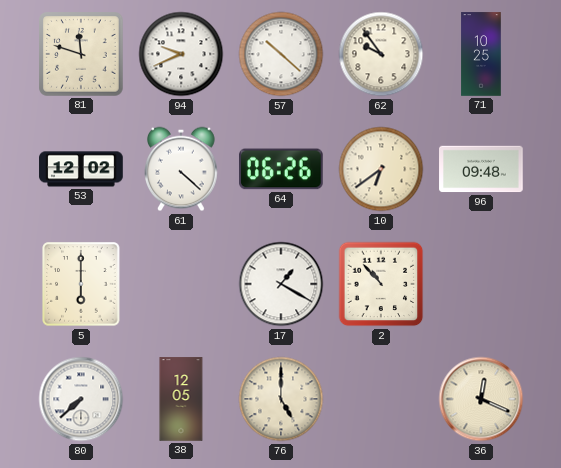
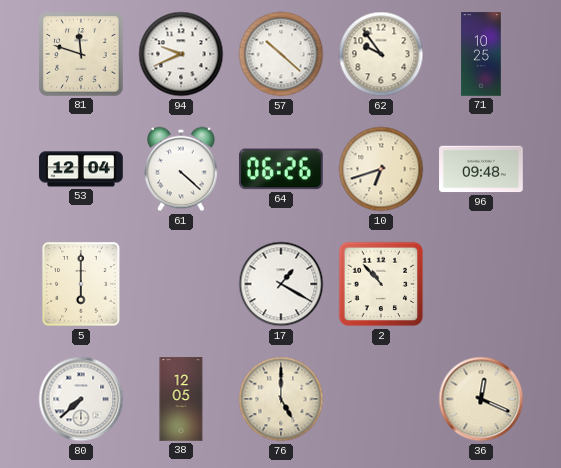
53: 12:02 -> 12:04 (81, 169)
10: 6:39 -> 6:42 (381, 169)
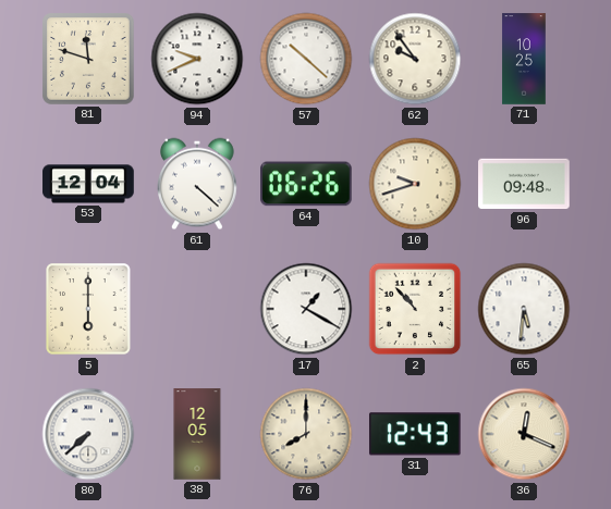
10: 6:42 -> 9:42 (415, 184)
65: none -> 5:31 (524, 309)
76: 5:00 -> 8:00 (306, 434)
31: none -> 12:43 (415, 434)
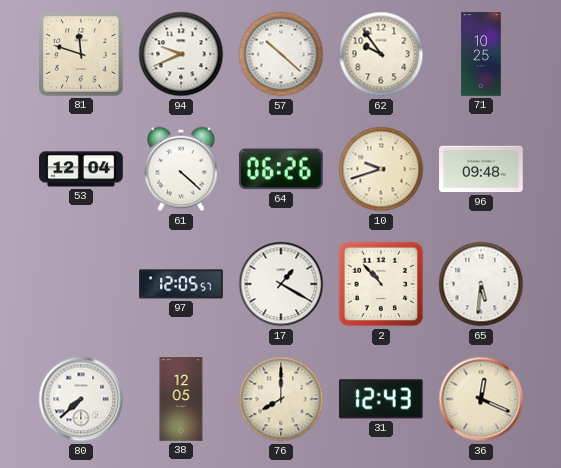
5: 6:00 -> none (88, 309)
97: none -> 12:05 (181, 284)
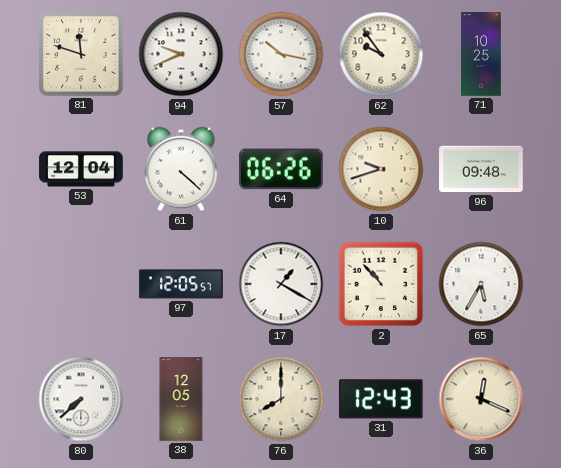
57: 10:22 -> 10:17 (281, 54)
65: 5:31 -> 5:35 (481, 284)
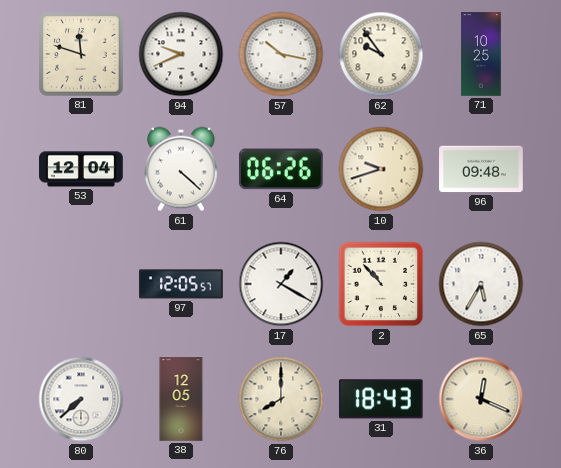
31: 12:43 -> 18:43 (381, 399)
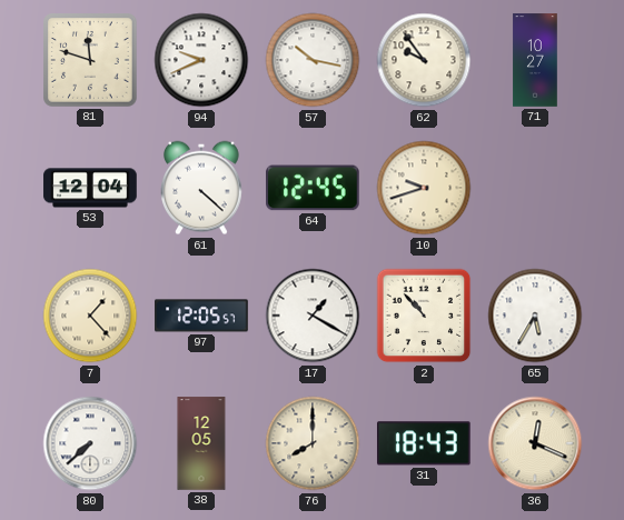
71: 10:25 -> 10:27 (535, 60)
64: 06:26 -> 12:45 (314, 188)
96: 09:48 -> none (481, 169)
7: none -> 1:23 (90, 316)
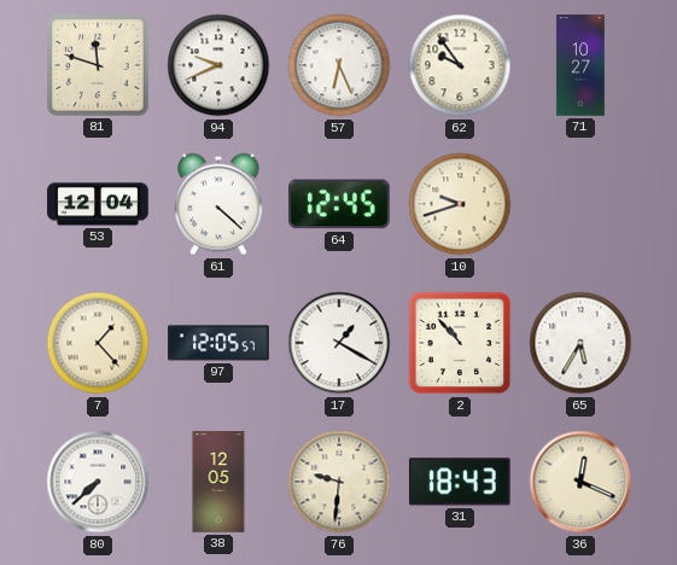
57: 10:17 -> 6:26 (339, 65)
76: 8:00 -> 9:31 (339, 482)
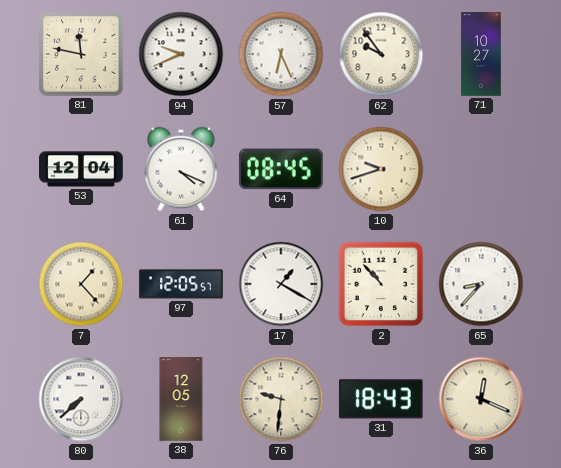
81: 11:48 -> 11:47 (81, 54)
61: 4:22 -> 4:19 (182, 169)
64: 12:45 -> 08:45 (282, 169)
65: 5:35 -> 8:37 (481, 284)
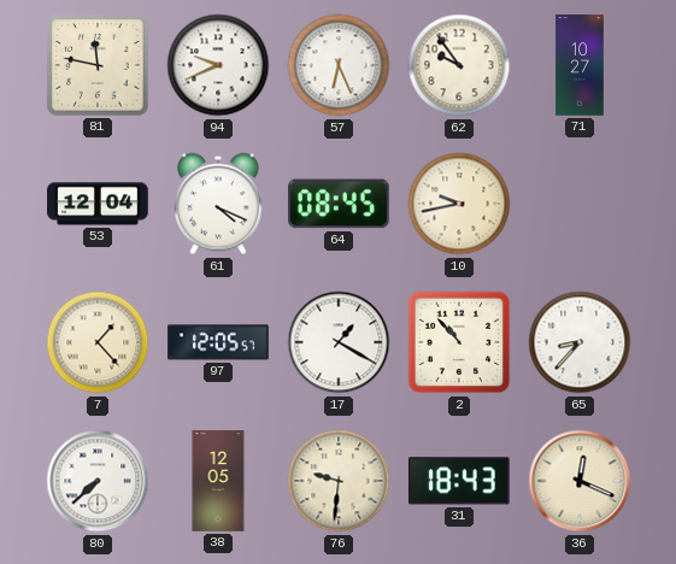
10: 9:42 -> 9:43 (459, 204)
